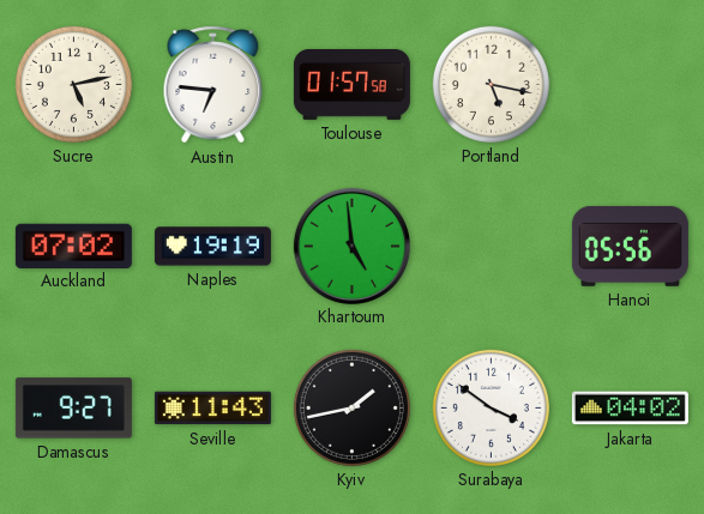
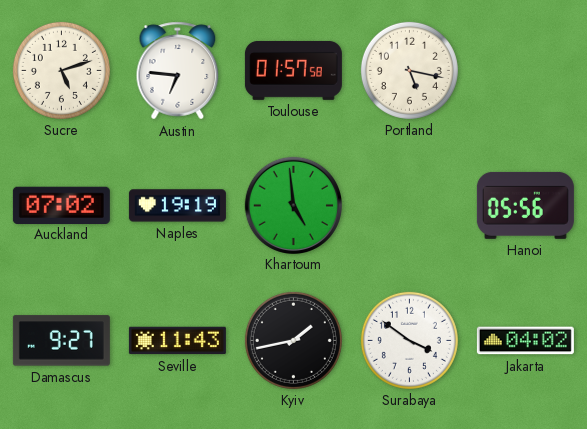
Sucre: 5:13 -> 5:12 (61, 70)
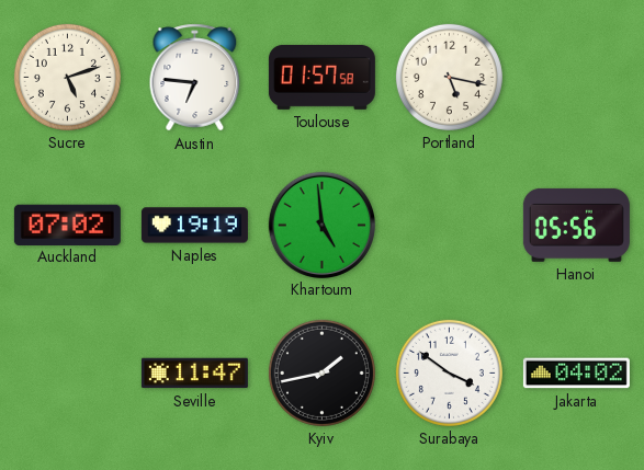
Damascus: 9:27 -> none (61, 341)
Seville: 11:43 -> 11:47 (194, 374)
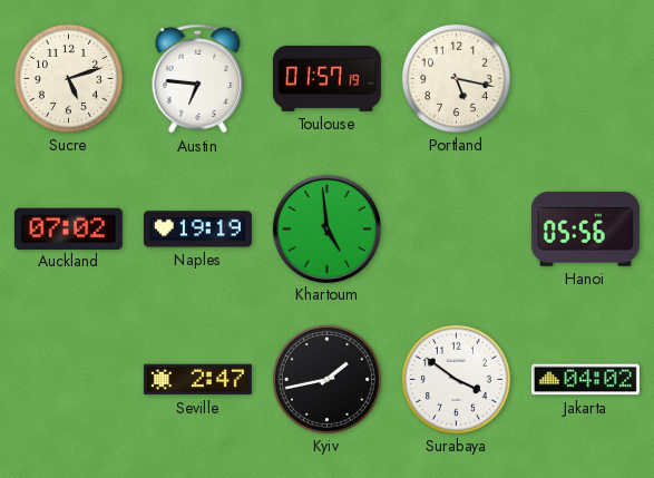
Toulouse: 01:57:58 -> 01:57:19 (326, 78)
Seville: 11:47 -> 2:47 (197, 380)
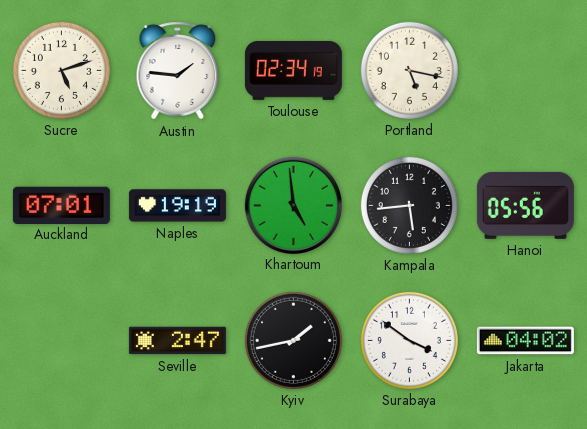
Austin: 6:46 -> 1:46 (178, 71)
Toulouse: 01:57 -> 02:34 (293, 70)
Auckland: 07:02 -> 07:01 (61, 205)
Kampala: none -> 5:44 (409, 205)
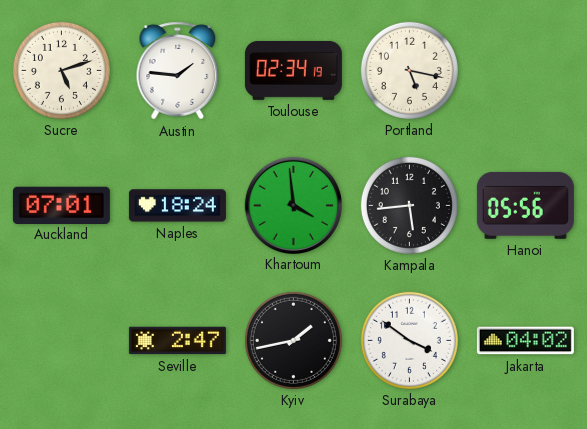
Naples: 19:19 -> 18:24 (177, 206)
Khartoum: 4:59 -> 3:59 (293, 205)
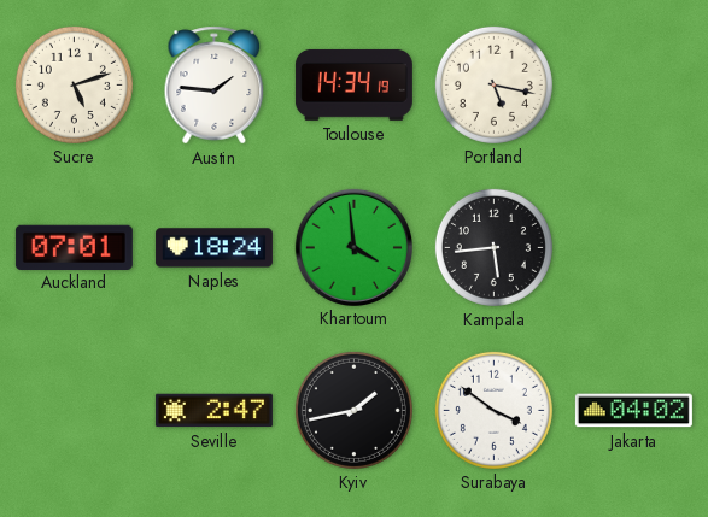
Toulouse: 02:34 -> 14:34 (353, 84)
Hanoi: 05:56 -> none (525, 205)
